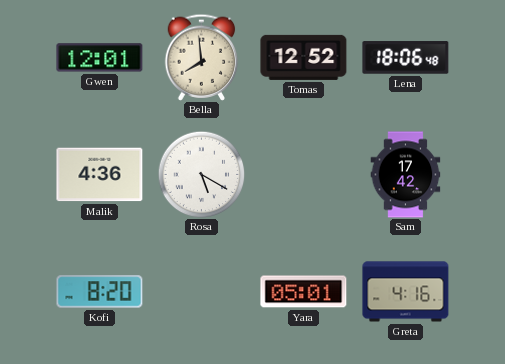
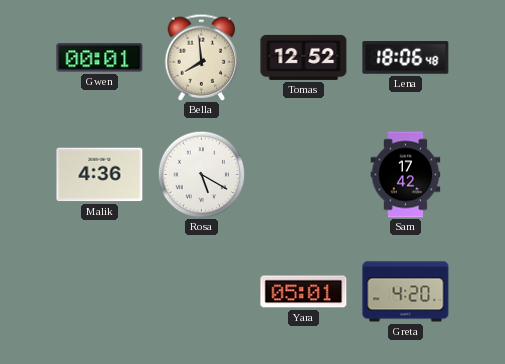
Gwen: 12:01 -> 00:01 (100, 58)
Kofi: 8:20 -> none (100, 292)
Greta: 4:16 -> 4:20 (406, 292)
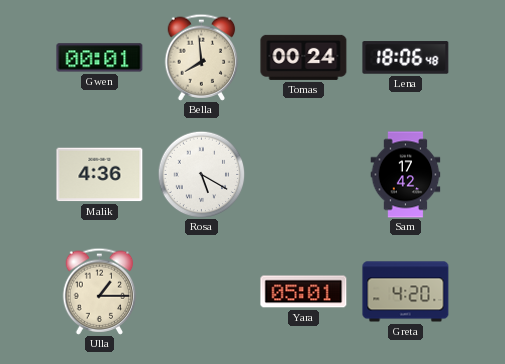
Tomas: 12:52 -> 00:24 (304, 57)
Ulla: none -> 1:15 (100, 291)
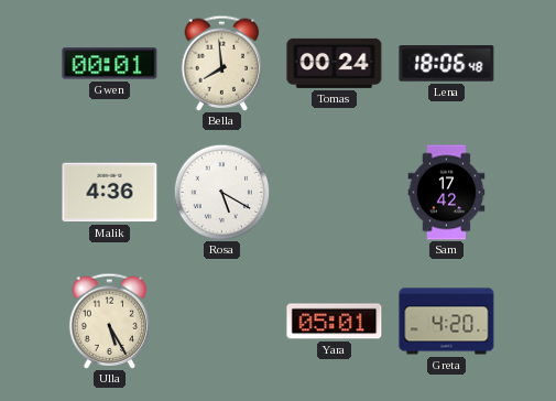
Ulla: 1:15 -> 5:25 (110, 321)
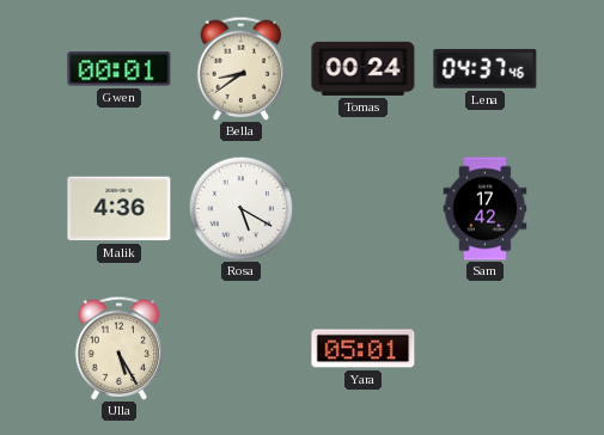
Bella: 7:59 -> 8:39 (242, 68)
Lena: 18:06 -> 04:37 (486, 69)
Greta: 4:20 -> none (447, 322)
